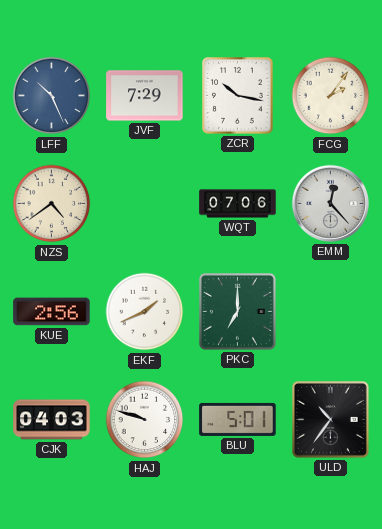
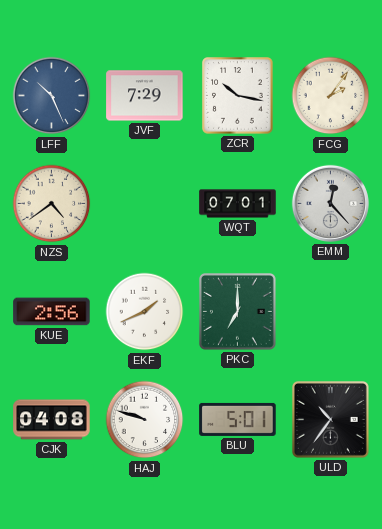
WQT: 07:06 -> 07:01 (238, 204)
CJK: 04:03 -> 04:08 (52, 420)
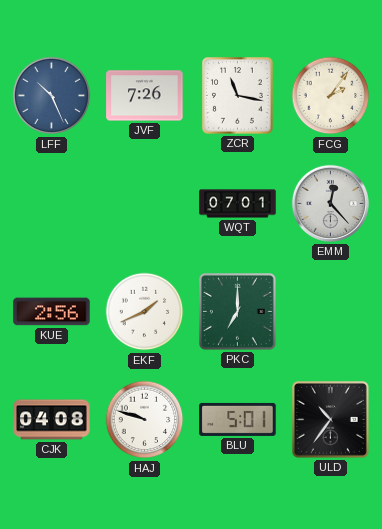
JVF: 7:29 -> 7:26 (145, 96)
ZCR: 10:17 -> 11:17 (238, 96)
NZS: 4:39 -> none (52, 204)
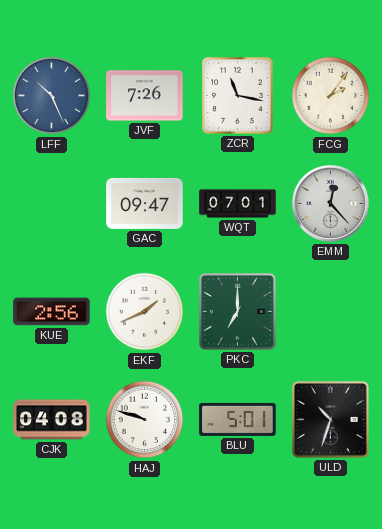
GAC: none -> 09:47 (145, 203)
ULD: 10:36 -> 10:33 (330, 419)
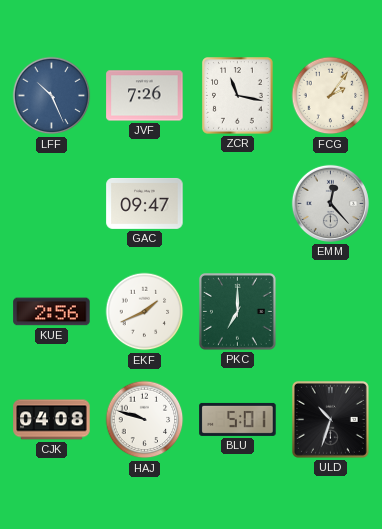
WQT: 07:01 -> none (238, 204)
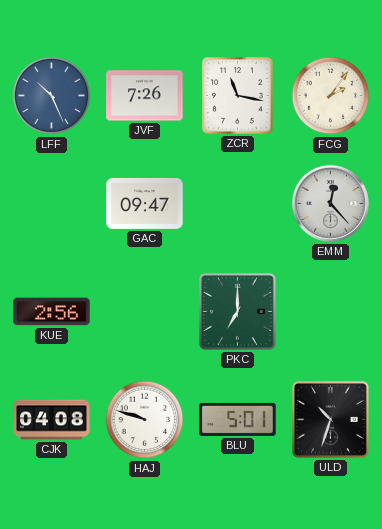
EKF: 1:41 -> none (145, 312)
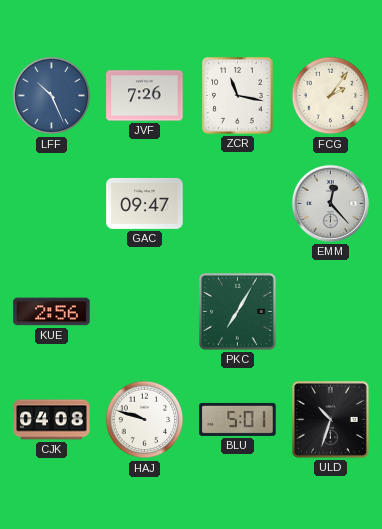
PKC: 7:00 -> 7:05 (237, 311)
